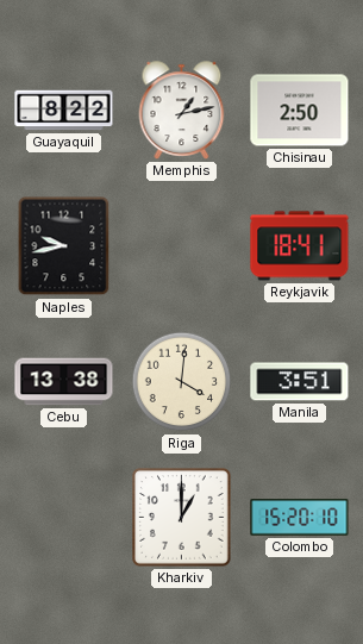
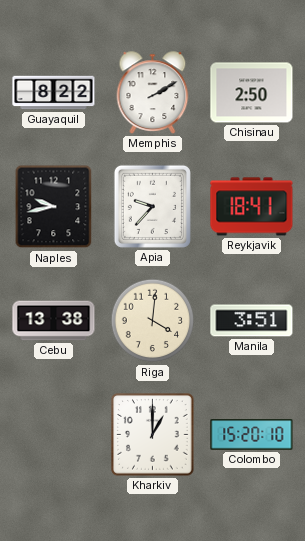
Memphis: 1:13 -> 2:10 (153, 93)
Apia: none -> 9:37 (152, 206)
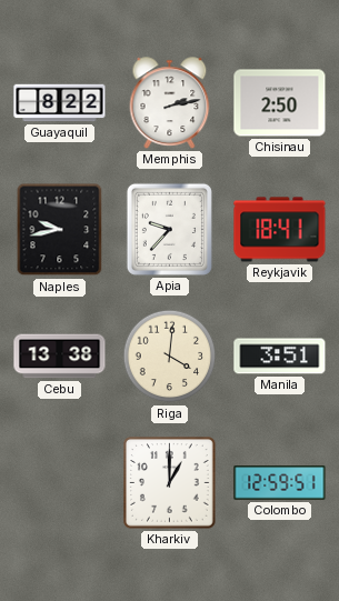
Memphis: 2:10 -> 2:13 (170, 103)
Colombo: 15:20 -> 12:59 (280, 483)
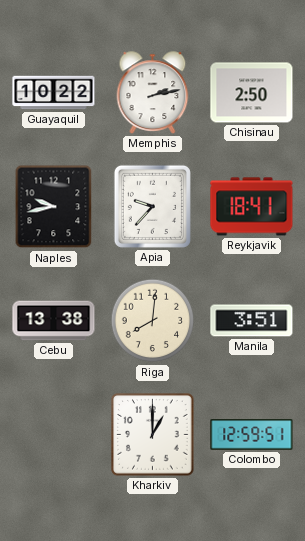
Guayaquil: 8:22 -> 10:22 (54, 93)
Riga: 4:01 -> 8:01 (153, 321)
